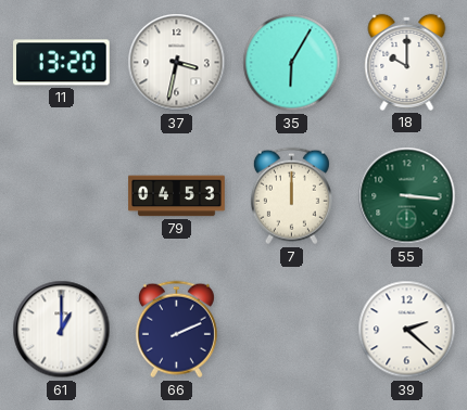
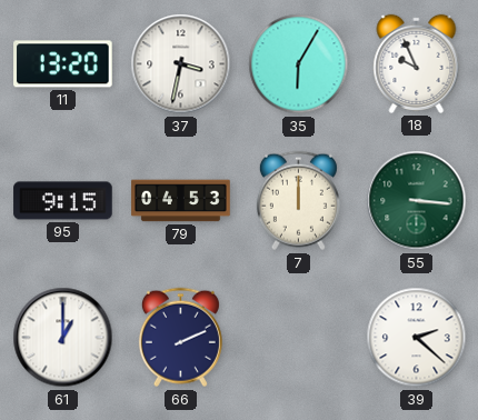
18: 10:00 -> 9:56 (417, 63)
95: none -> 9:15 (63, 201)
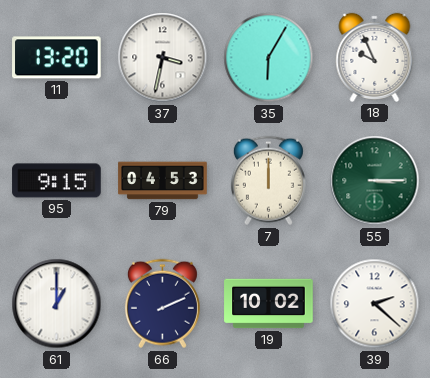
55: 3:16 -> 3:15 (375, 181)
19: none -> 10:02 (269, 304)
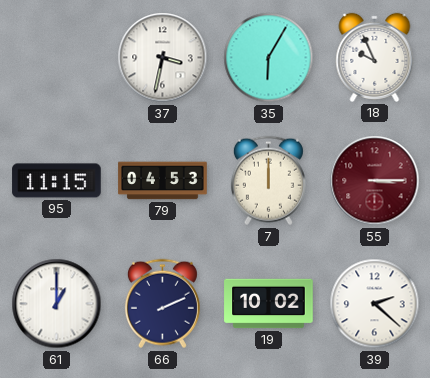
11: 13:20 -> none (57, 58)
95: 9:15 -> 11:15 (57, 181)
55 dial: green -> burgundy (375, 181)
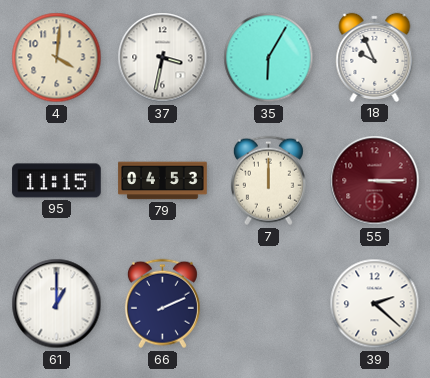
4: none -> 4:01 (57, 58)
19: 10:02 -> none (269, 304)
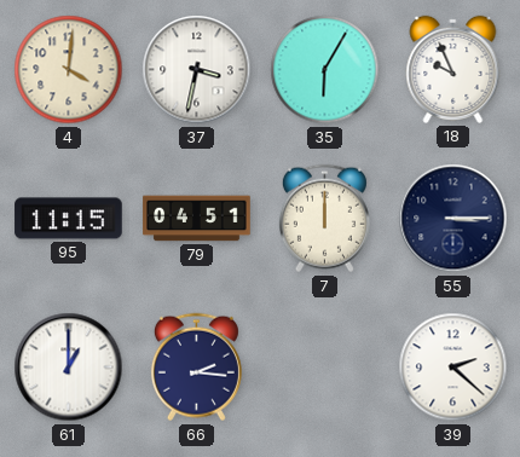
79: 04:53 -> 04:51 (197, 219)
55 dial: burgundy -> navy (453, 219)
66: 2:11 -> 2:16 (196, 368)
